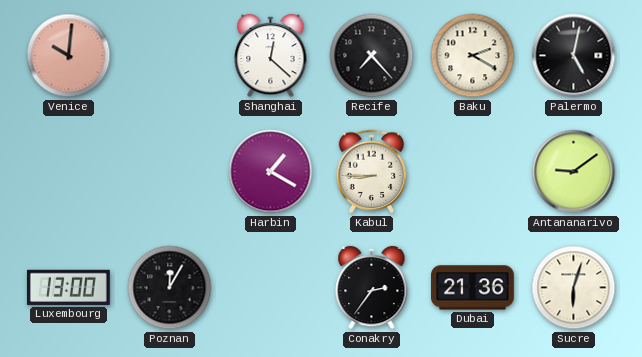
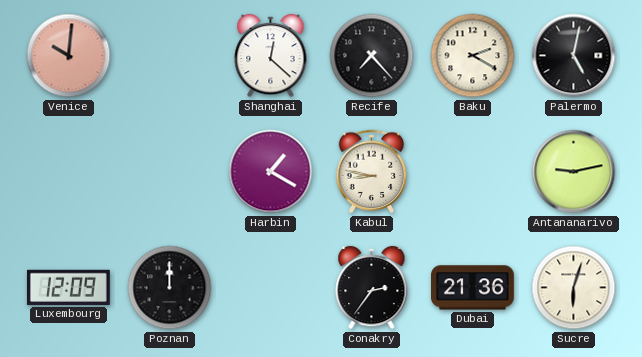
Kabul: 8:45 -> 8:47 (372, 172)
Antananarivo: 9:09 -> 9:13 (574, 172)
Luxembourg: 13:00 -> 12:09 (68, 287)
Poznan: 12:05 -> 12:00 (170, 288)
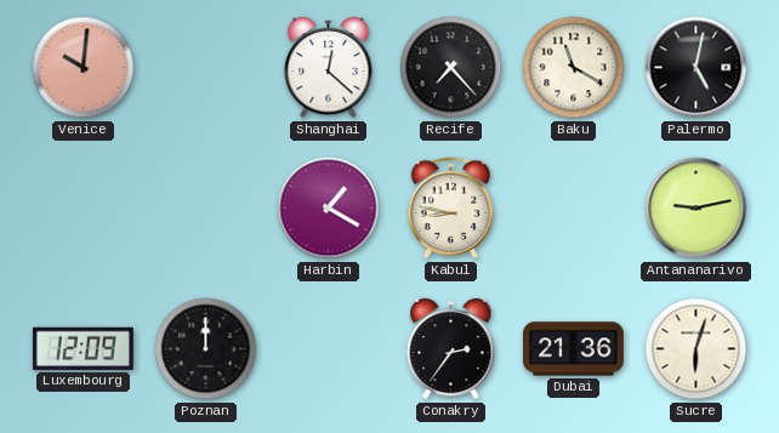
Baku: 2:20 -> 11:20 (574, 68)
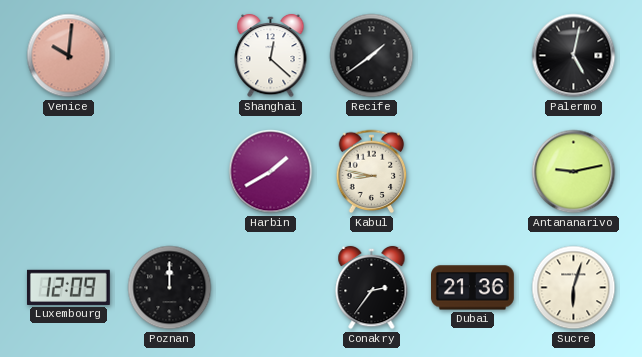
Recife: 7:23 -> 1:39 (372, 56)
Baku: 11:20 -> none (574, 68)
Harbin: 1:20 -> 1:40 (271, 172)
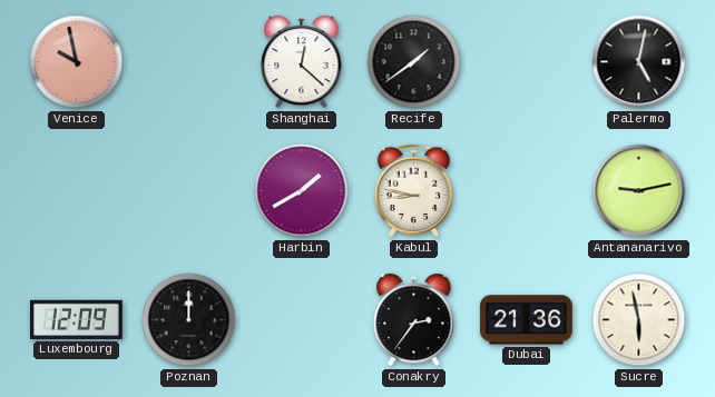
Venice: 10:01 -> 9:58 (77, 62)
Sucre: 6:03 -> 5:58 (639, 320)
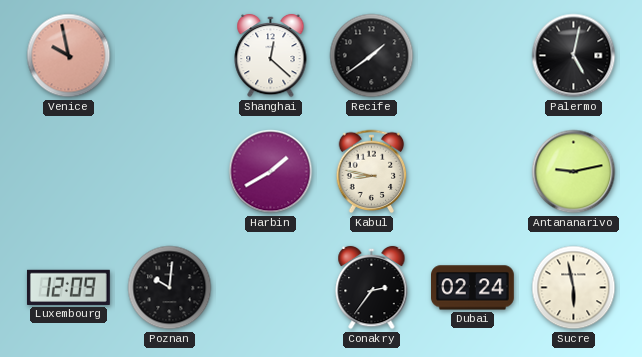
Poznan: 12:00 -> 10:01 (170, 288)
Dubai: 21:36 -> 02:24 (473, 288)
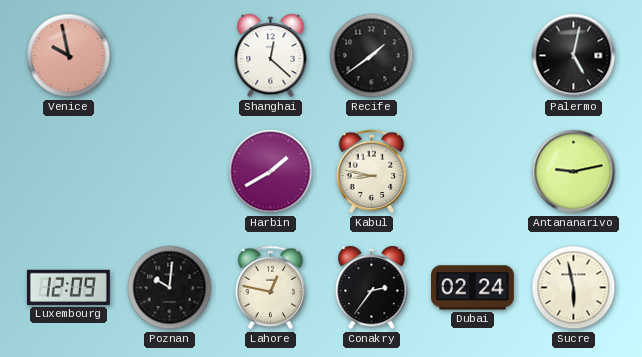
Lahore: none -> 12:47 (271, 288)
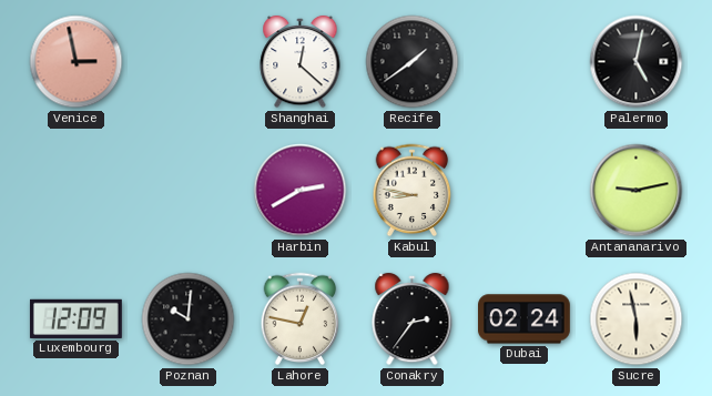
Venice: 9:58 -> 2:58 (77, 62)
Harbin: 1:40 -> 2:40 (301, 191)
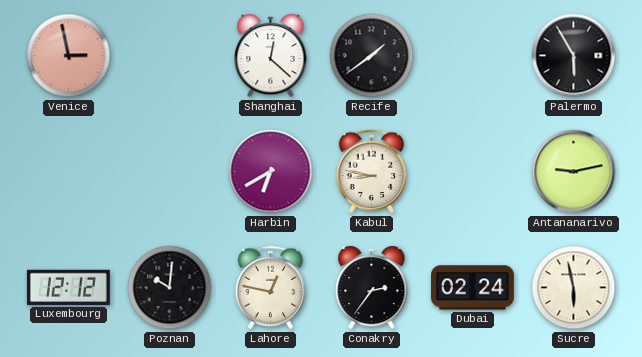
Palermo: 5:02 -> 5:55 (574, 56)
Harbin: 2:40 -> 6:40 (271, 172)
Luxembourg: 12:09 -> 12:12 (68, 287)
